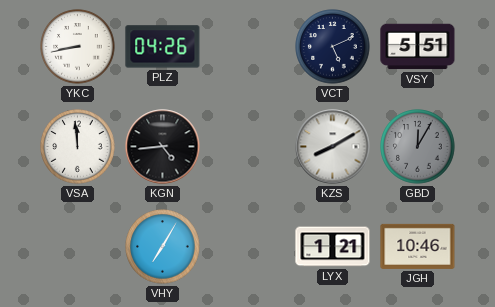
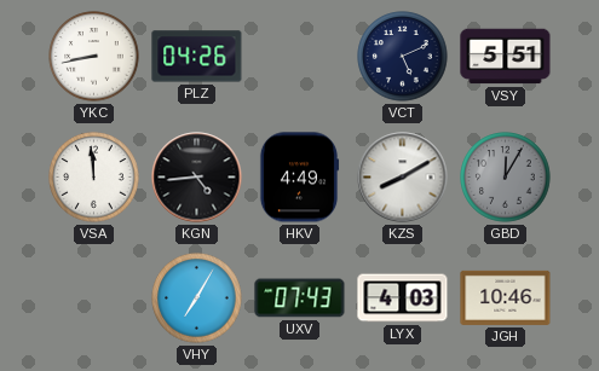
HKV: none -> 4:49 (299, 178)
UXV: none -> 07:43 (300, 298)
LYX: 1:21 -> 4:03 (403, 298)
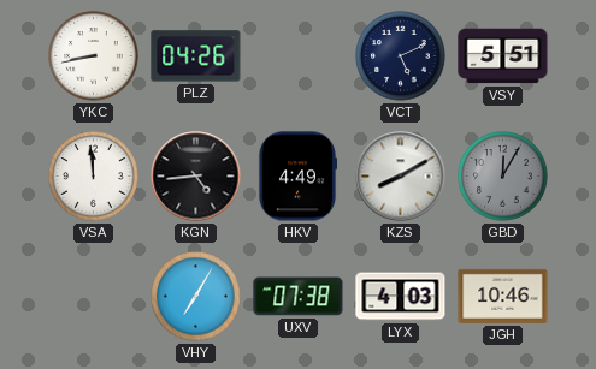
UXV: 07:43 -> 07:38 (299, 297)
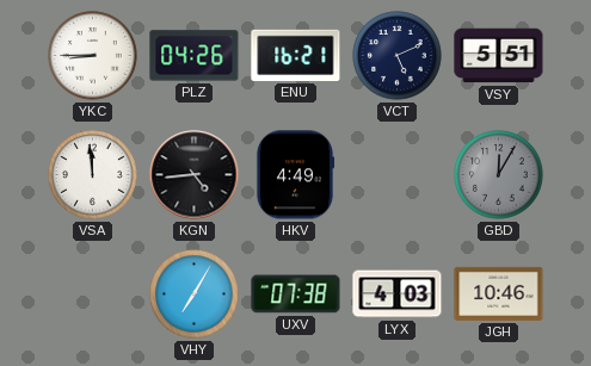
YKC: 8:43 -> 8:45 (93, 56)
ENU: none -> 16:21 (296, 55)
KZS: 8:10 -> none (401, 177)
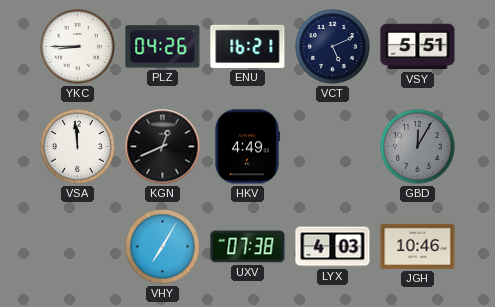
KGN: 4:44 -> 12:41 (163, 147)
